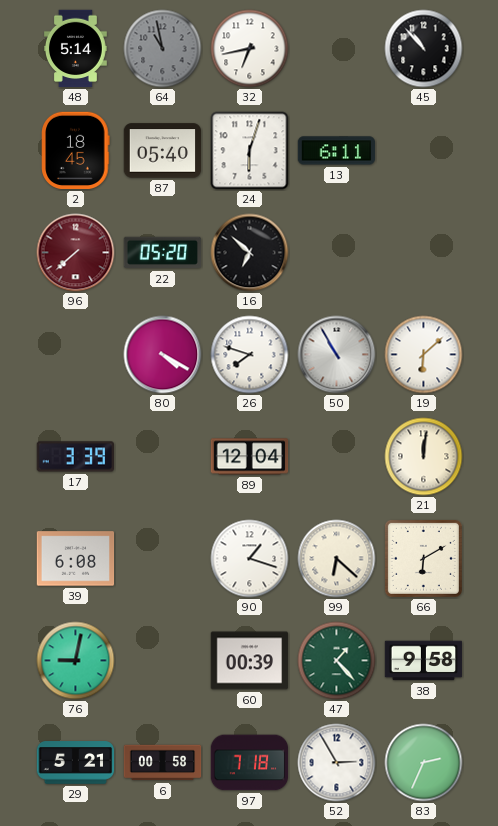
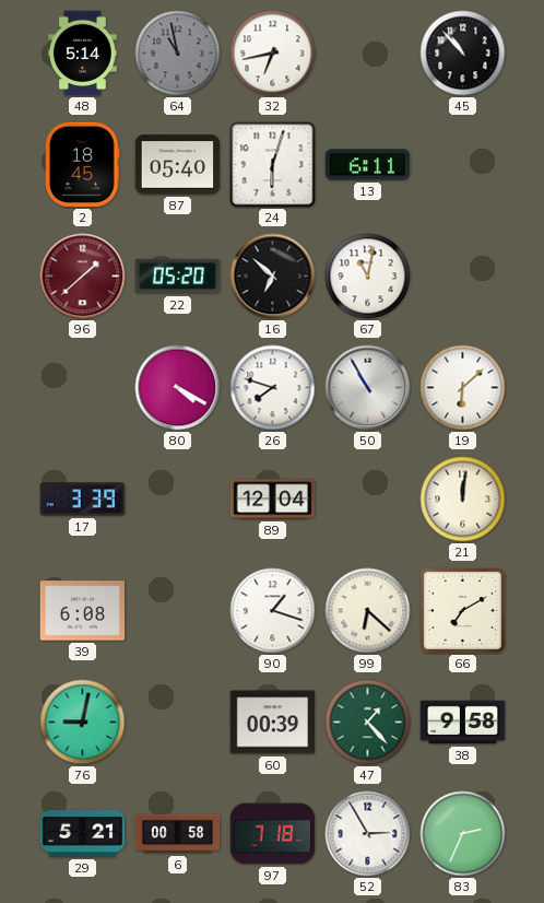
96: 7:38 -> 1:38 (83, 277)
67: none -> 11:02 (368, 277)
66: 6:10 -> 7:10 (462, 610)
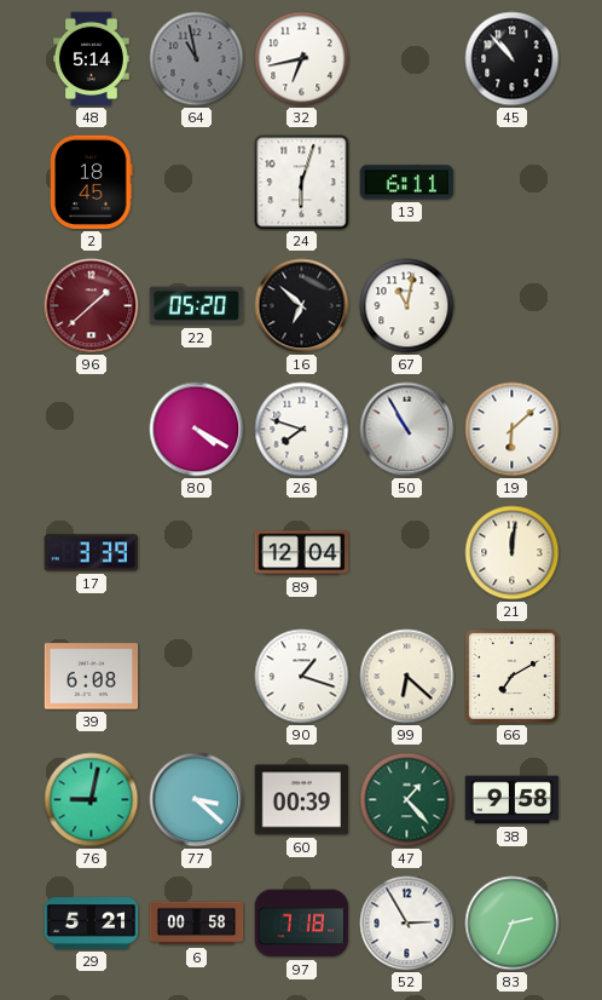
87: 05:40 -> none (178, 165)
77: none -> 3:22 (197, 800)
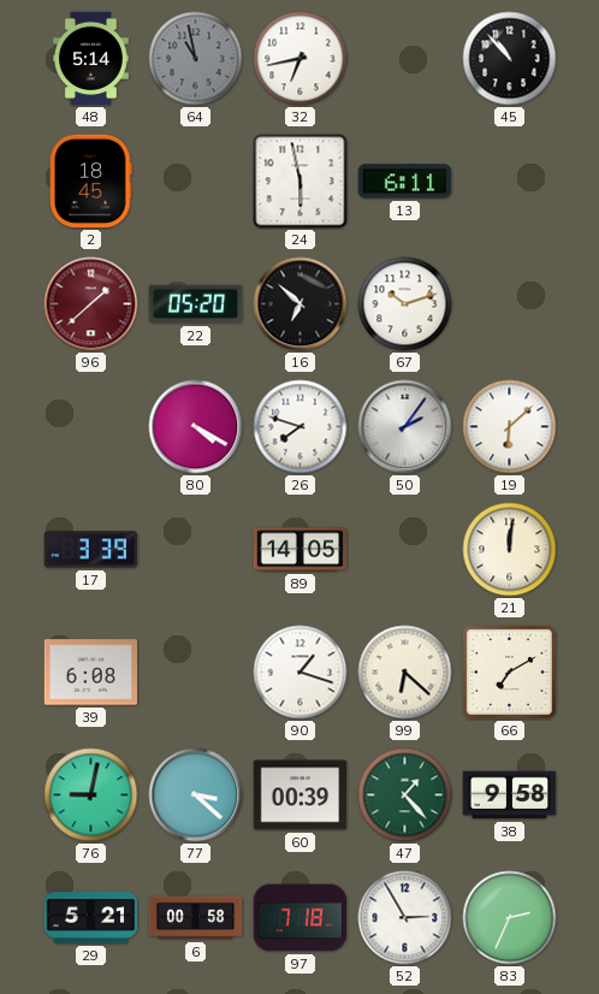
24: 6:03 -> 5:58 (301, 182)
67: 11:02 -> 10:12 (405, 304)
50: 10:55 -> 2:06 (405, 427)
89: 12:04 -> 14:05 (301, 550)
